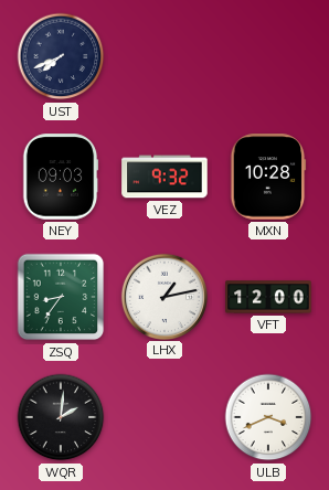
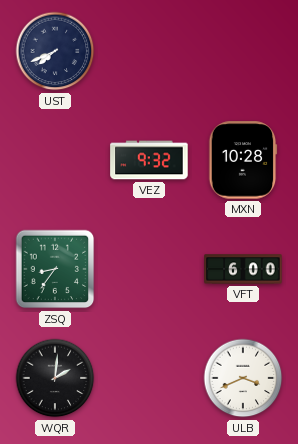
NEY: 09:03 -> none (61, 177)
LHX: 1:13 -> none (163, 296)
VFT: 12:00 -> 6:00 (243, 269)
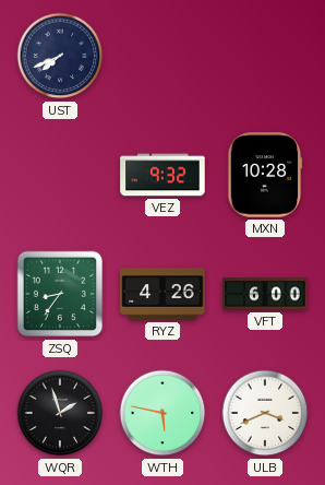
RYZ: none -> 4:26 (162, 294)
WQR: 2:01 -> 1:57 (60, 413)
WTH: none -> 5:47 (162, 413)
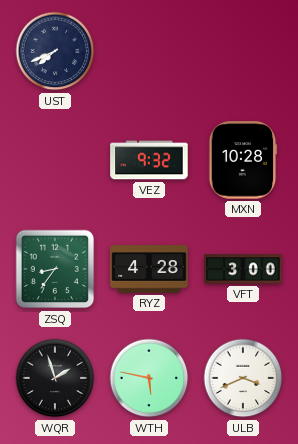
RYZ: 4:26 -> 4:28 (149, 269)
VFT: 6:00 -> 3:00 (243, 269)
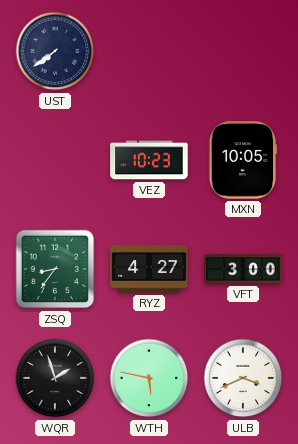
UST: 7:41 -> 7:39 (55, 51)
VEZ: 9:32 -> 10:23 (149, 160)
MXN: 10:28 -> 10:05 (243, 160)
RYZ: 4:28 -> 4:27 (149, 269)
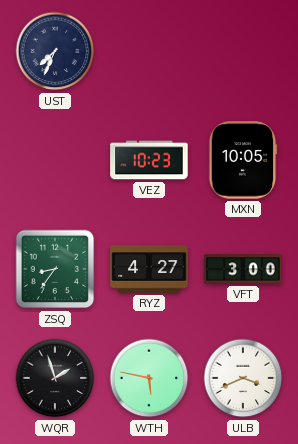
UST: 7:39 -> 7:34 (55, 51)
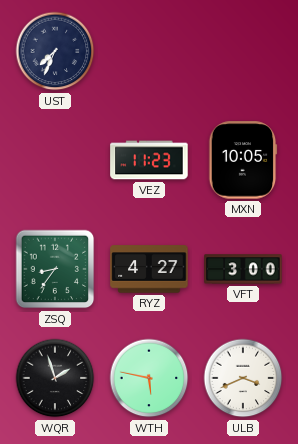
VEZ: 10:23 -> 11:23 (149, 160)
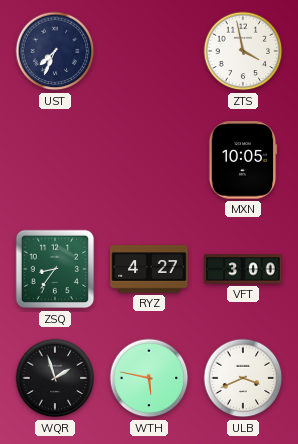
ZTS: none -> 3:58 (243, 51)
VEZ: 11:23 -> none (149, 160)
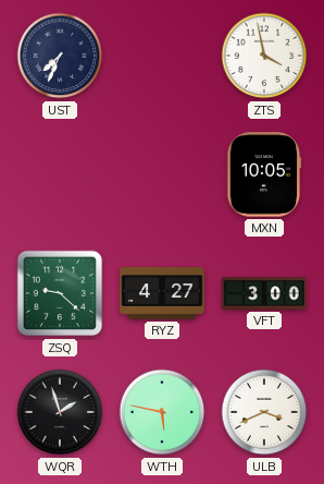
ZSQ: 8:36 -> 9:22 (60, 293)
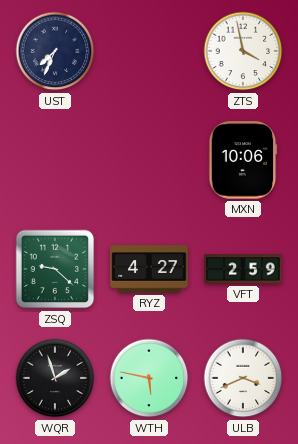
MXN: 10:05 -> 10:06 (243, 160)
VFT: 3:00 -> 2:59 (243, 269)
